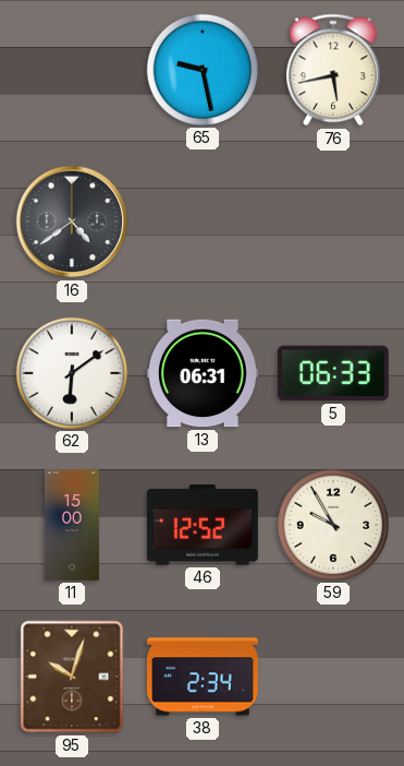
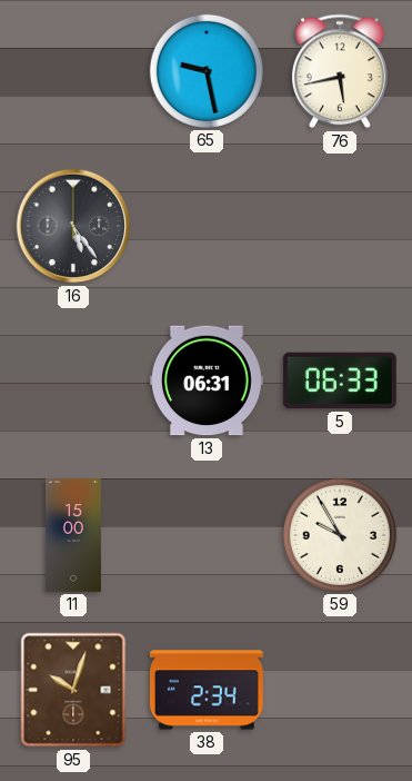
16: 4:39 -> 5:24 (73, 226)
62: 6:09 -> none (72, 373)
46: 12:52 -> none (203, 525)
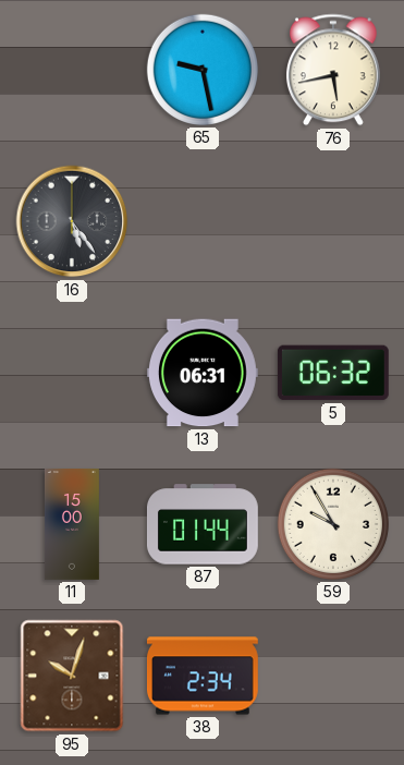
5: 06:33 -> 06:32 (333, 373)
87: none -> 01:44 (203, 524)
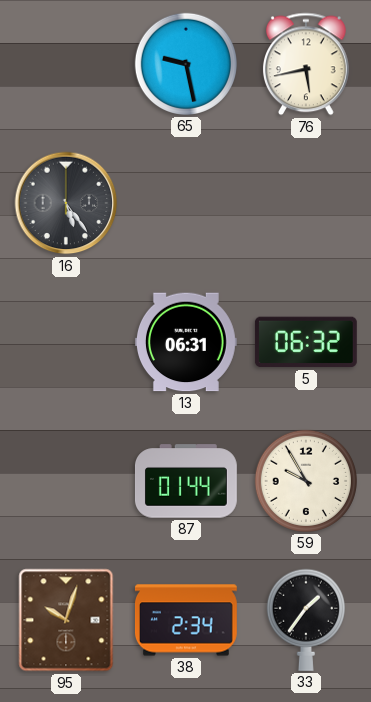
11: 15:00 -> none (72, 525)
33: none -> 1:36 (306, 620)
